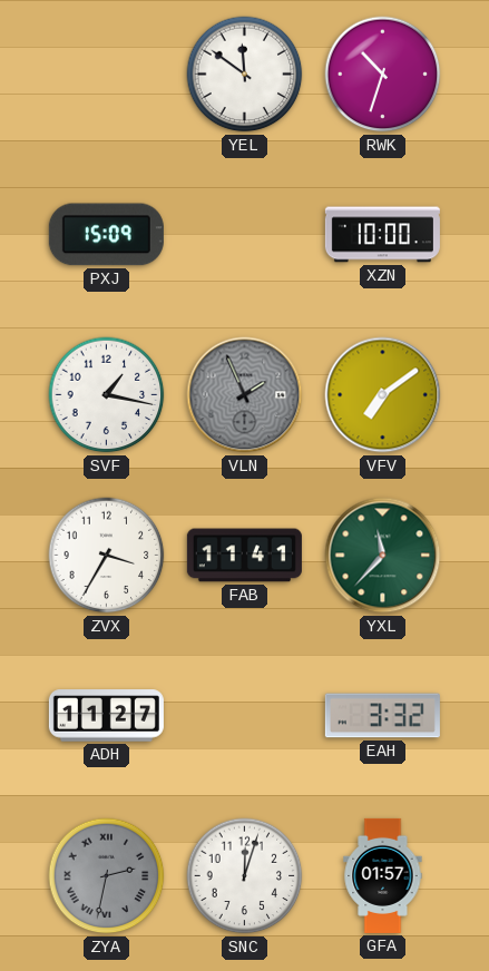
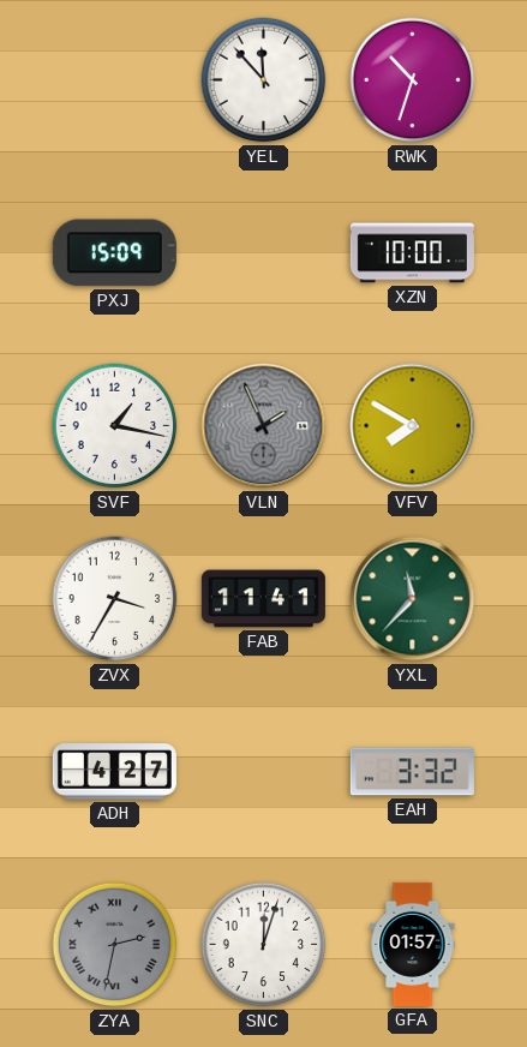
YEL: 11:51 -> 11:53 (264, 80)
VFV: 7:09 -> 7:50 (413, 426)
ADH: 11:27 -> 4:27 (114, 772)
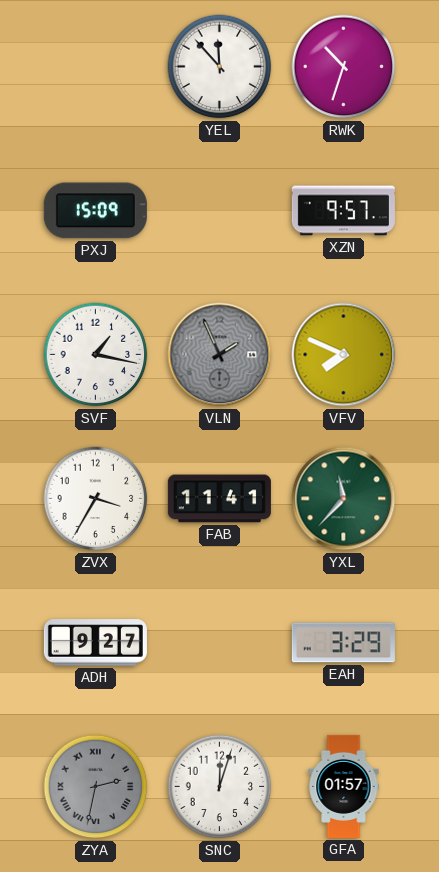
XZN: 10:00 -> 9:57 (343, 211)
VFV: 7:50 -> 7:49 (344, 355)
ADH: 4:27 -> 9:27 (95, 643)
EAH: 3:32 -> 3:29 (343, 643)
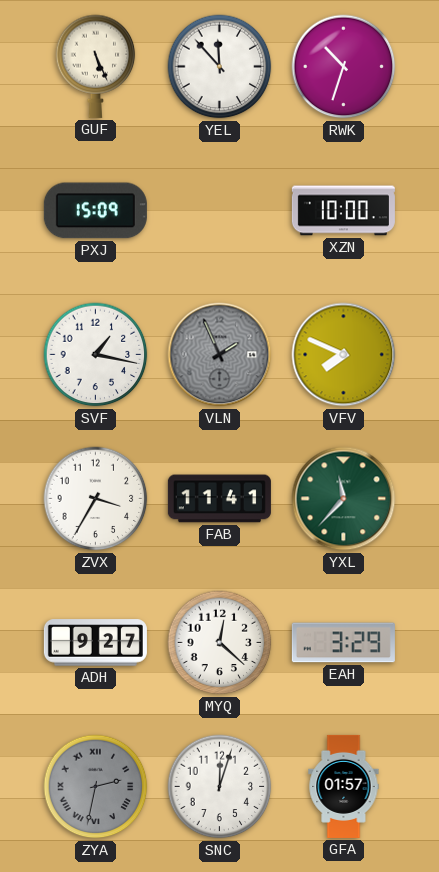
GUF: none -> 5:26 (96, 66)
XZN: 9:57 -> 10:00 (343, 211)
MYQ: none -> 12:22 (220, 643)
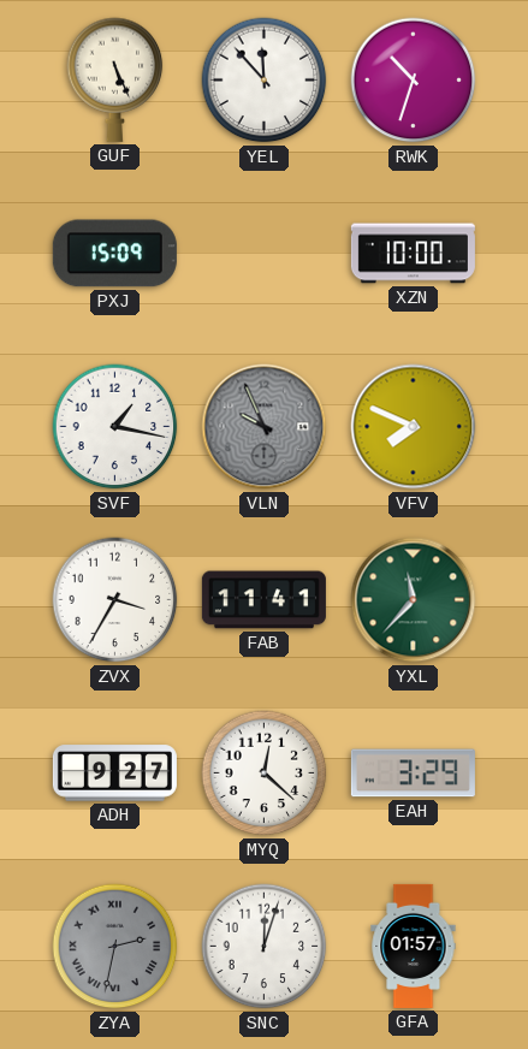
VLN: 1:56 -> 9:56 (265, 427)
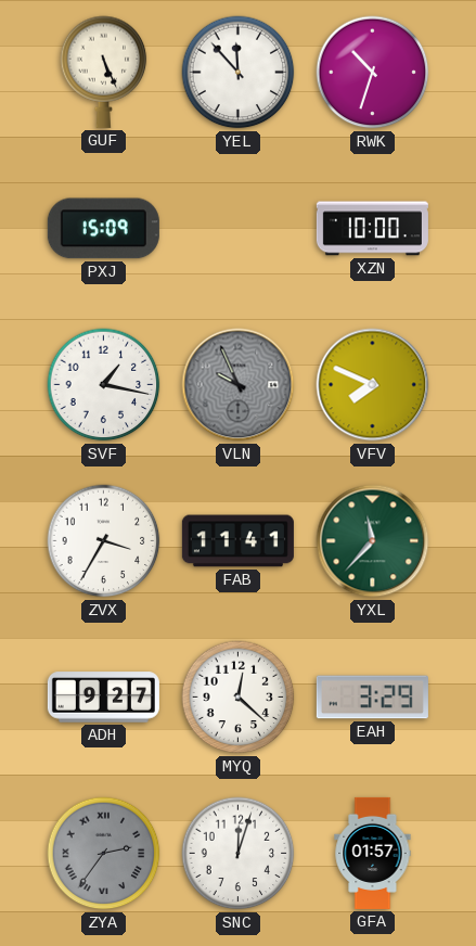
ZYA: 2:32 -> 2:36 (104, 854)
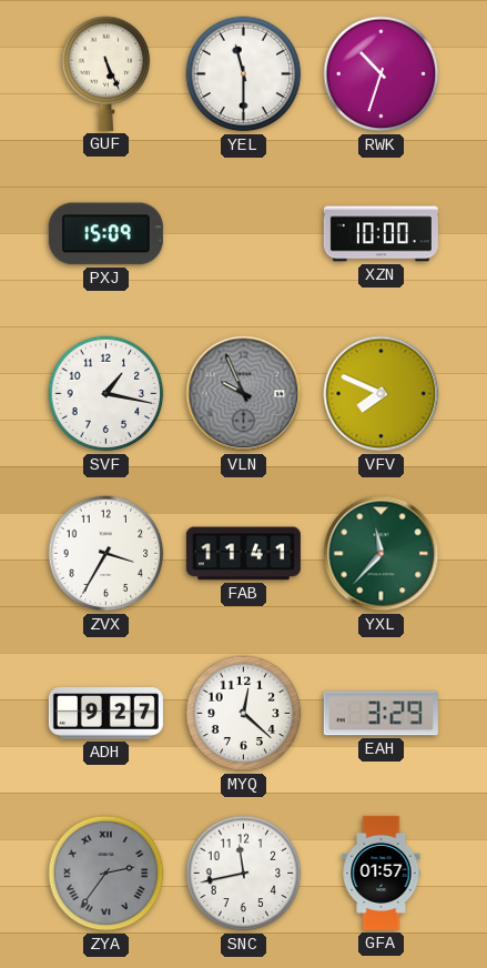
YEL: 11:53 -> 11:30 (244, 74)
SNC: 12:03 -> 11:43 (244, 874)
